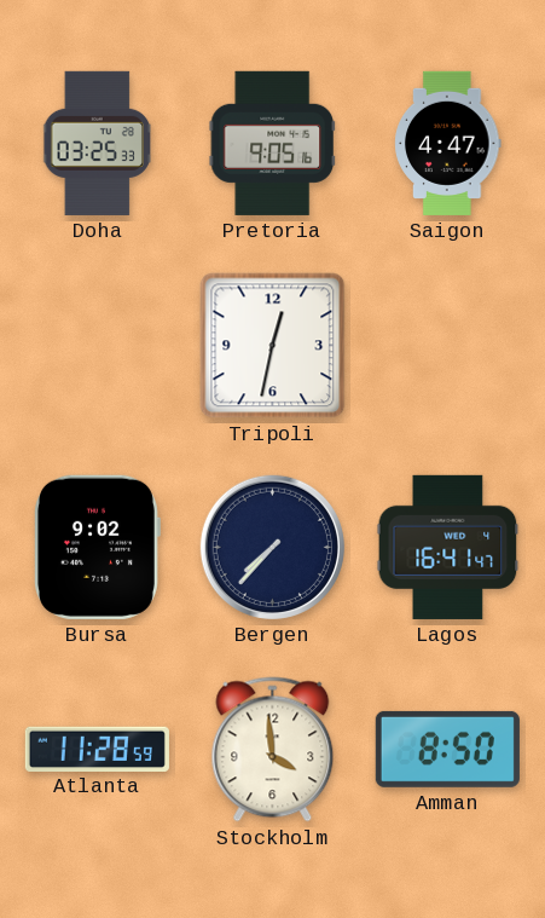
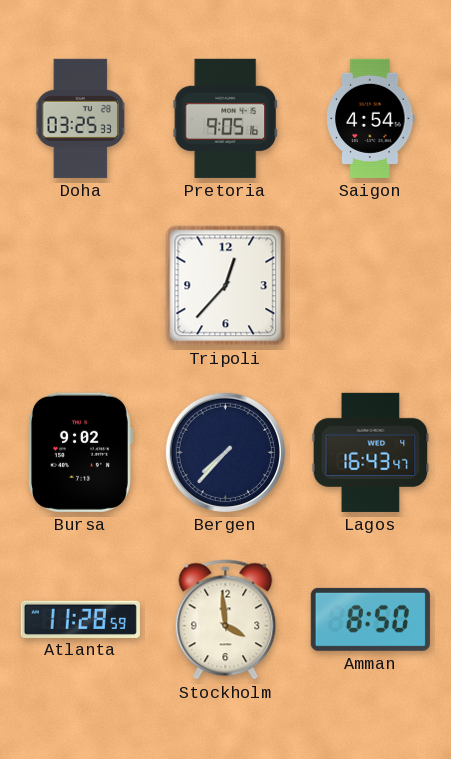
Saigon: 4:47 -> 4:54 (371, 118)
Tripoli: 12:32 -> 12:37 (226, 286)
Lagos: 16:41 -> 16:43 (371, 452)
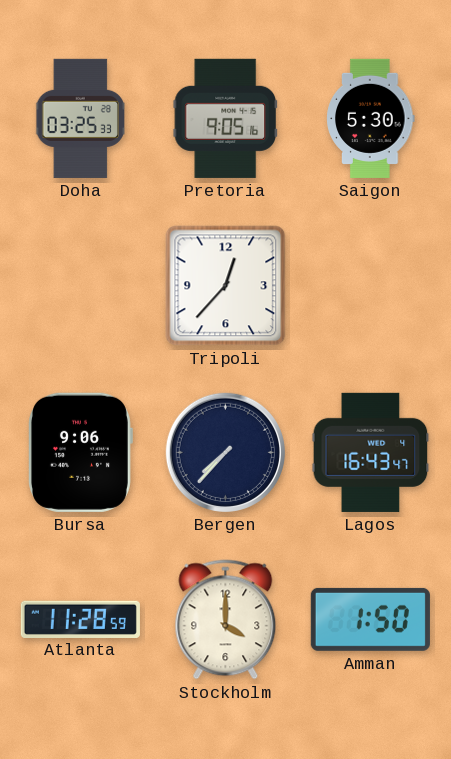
Saigon: 4:54 -> 5:30 (371, 118)
Bursa: 9:02 -> 9:06 (81, 452)
Stockholm: 3:59 -> 4:00 (226, 620)
Amman: 8:50 -> 1:50 (370, 619)
